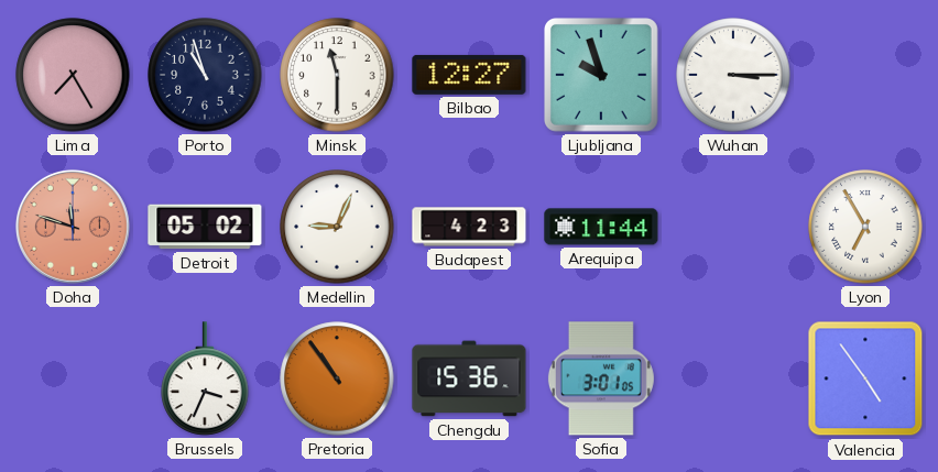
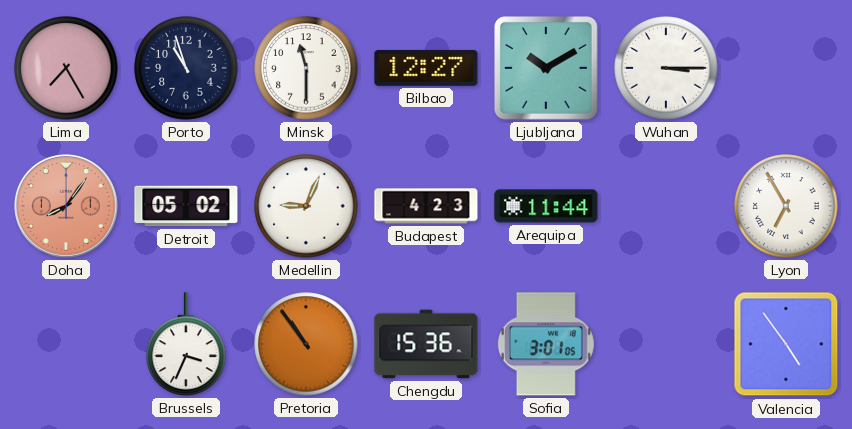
Ljubljana: 9:57 -> 10:10 (547, 69)
Doha: 11:48 -> 8:06 (66, 206)
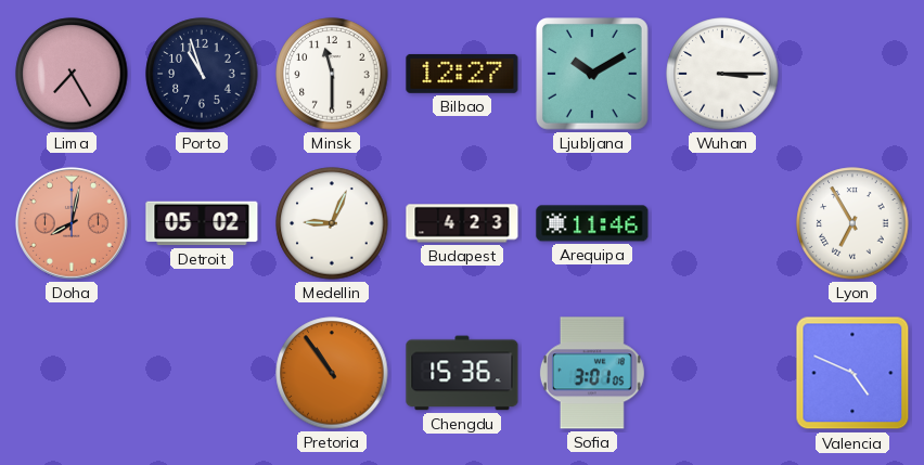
Doha: 8:06 -> 8:02 (72, 223)
Arequipa: 11:44 -> 11:46 (592, 223)
Brussels: 3:34 -> none (186, 344)
Valencia: 4:54 -> 4:49 (852, 373)
